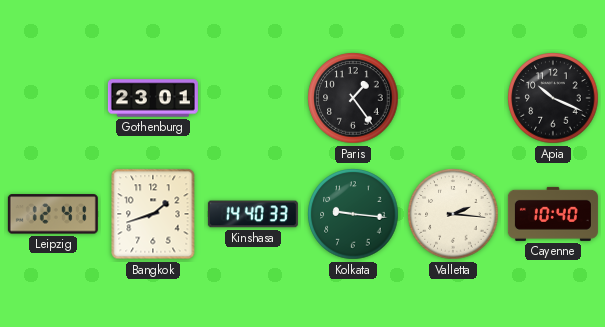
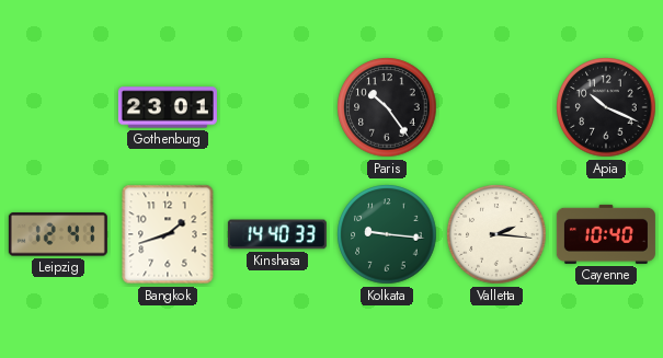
Paris: 1:24 -> 10:24 (387, 107)
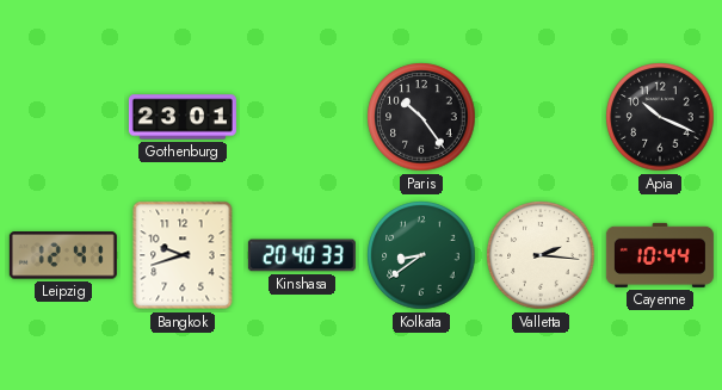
Bangkok: 1:42 -> 9:42 (183, 255)
Kinshasa: 14:40 -> 20:40 (302, 255)
Kolkata: 9:16 -> 8:39 (421, 255)
Cayenne: 10:40 -> 10:44 (660, 255)
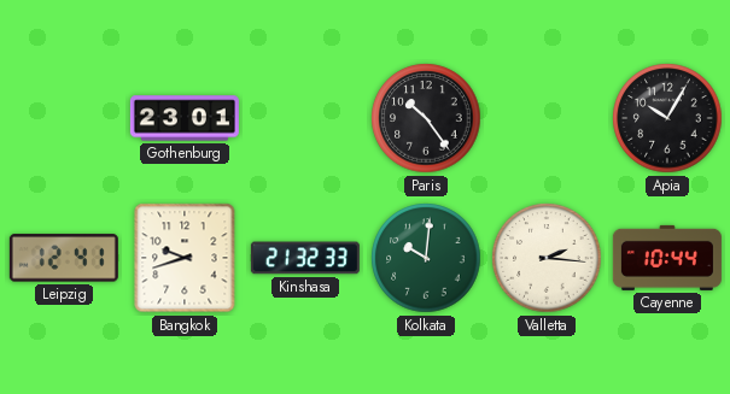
Apia: 10:19 -> 10:05 (667, 118)
Kinshasa: 20:40 -> 21:32 (305, 258)
Kolkata: 8:39 -> 10:01 (426, 258)
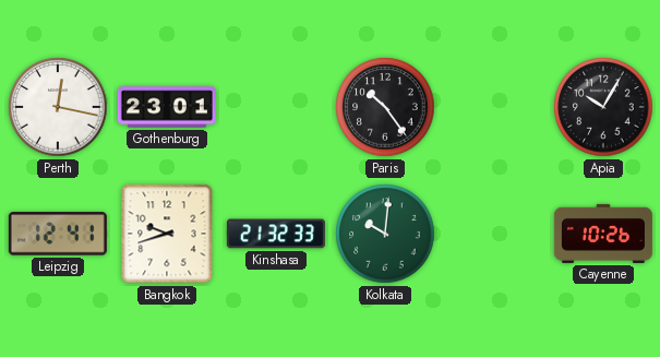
Perth: none -> 12:17 (58, 107)
Valletta: 2:16 -> none (547, 258)
Cayenne: 10:44 -> 10:26 (603, 234)
